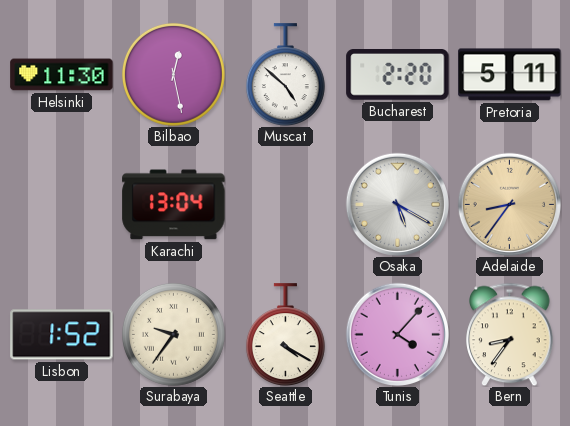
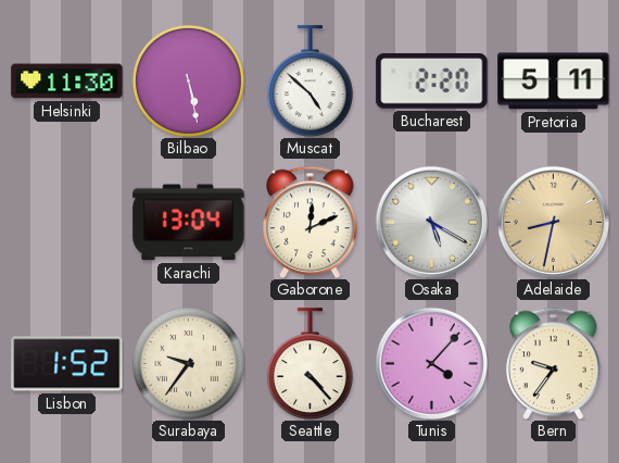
Bilbao: 12:28 -> 5:28 (188, 80)
Gaborone: none -> 12:11 (311, 222)
Adelaide: 8:36 -> 8:32 (553, 222)
Seattle: 4:20 -> 4:23 (309, 364)
Bern: 8:36 -> 9:36 (554, 363)
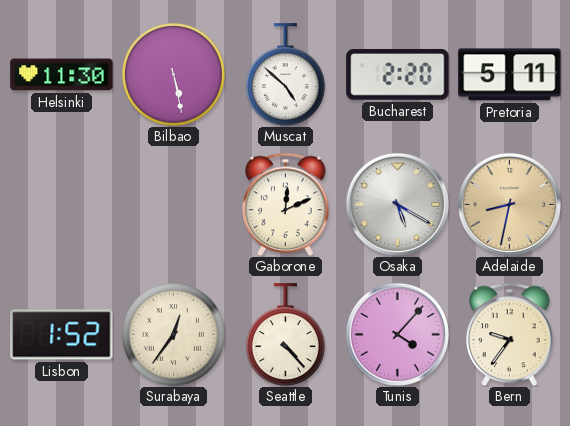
Karachi: 13:04 -> none (189, 223)
Surabaya: 9:36 -> 12:36 (173, 334)
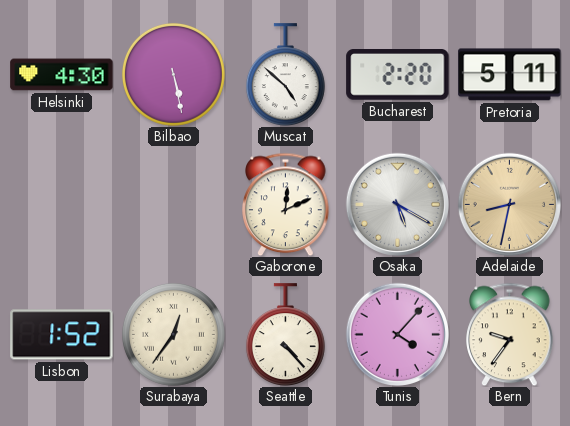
Helsinki: 11:30 -> 4:30 (62, 75)
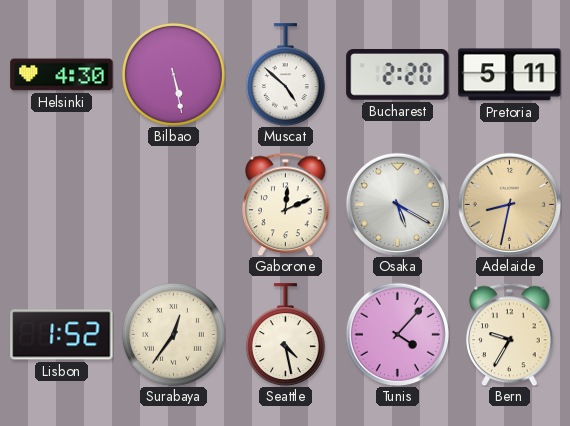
Seattle: 4:23 -> 4:28 (285, 335)
Bern: 9:36 -> 9:35 (510, 334)
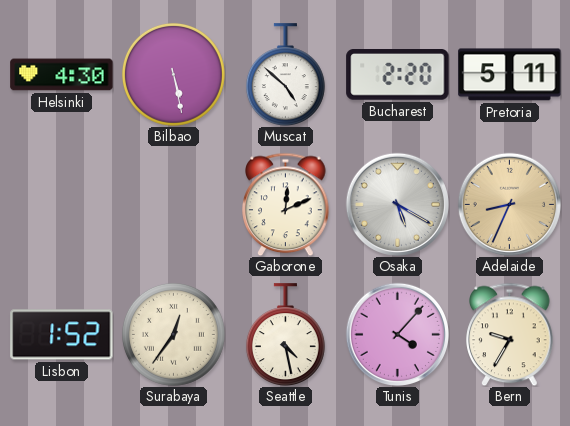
Adelaide: 8:32 -> 8:34 (509, 204)
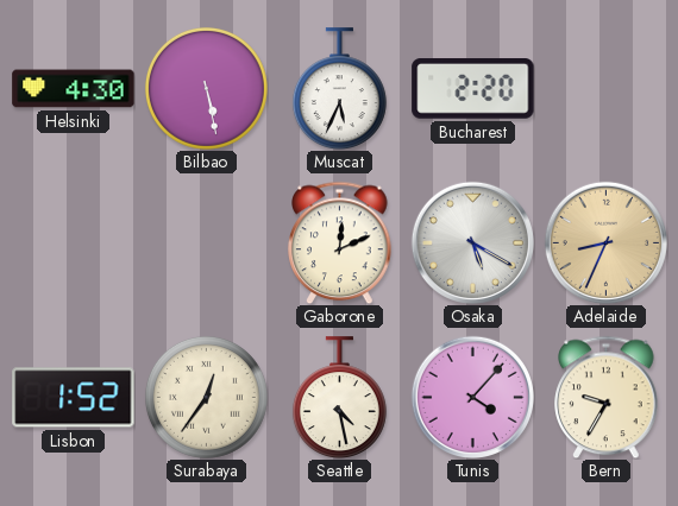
Muscat: 4:52 -> 5:34 (339, 89)
Pretoria: 5:11 -> none (510, 75)
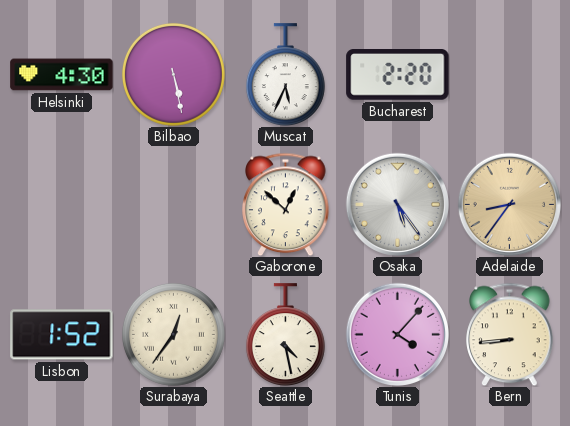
Gaborone: 12:11 -> 12:52 (286, 204)
Osaka: 5:20 -> 5:24 (397, 204)
Adelaide: 8:34 -> 8:36 (509, 204)
Bern: 9:35 -> 8:44 (510, 334)
